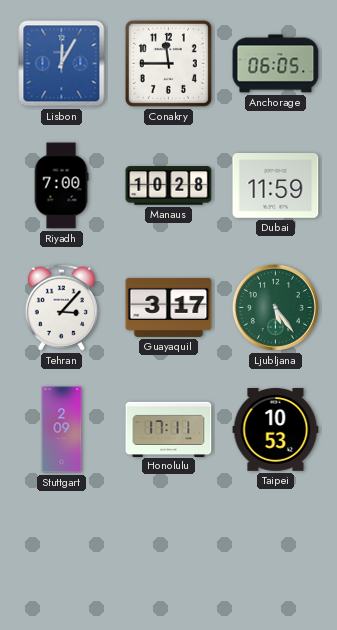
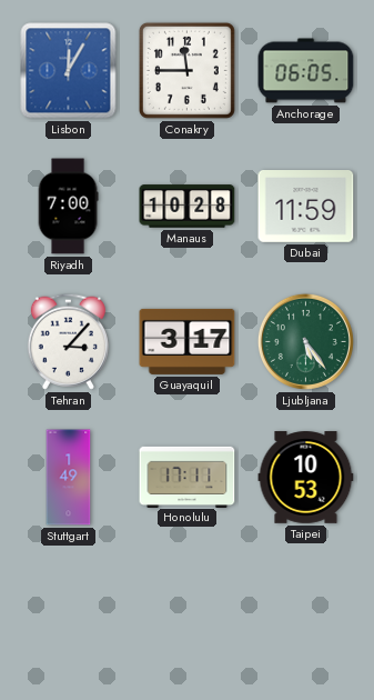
Stuttgart: 2:09 -> 1:49 (69, 478)
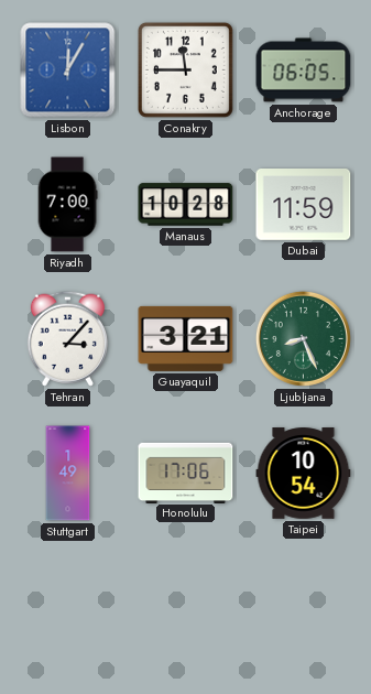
Guayaquil: 3:17 -> 3:21 (186, 338)
Ljubljana: 5:24 -> 8:26 (303, 338)
Honolulu: 17:11 -> 17:06 (186, 473)
Taipei: 10:53 -> 10:54 (304, 474)
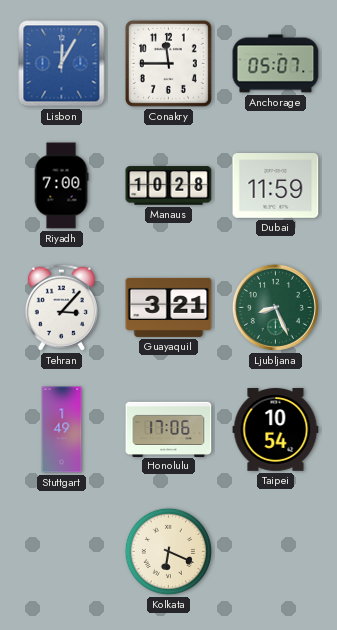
Anchorage: 06:05 -> 05:07 (276, 64)
Kolkata: none -> 6:19 (168, 551)
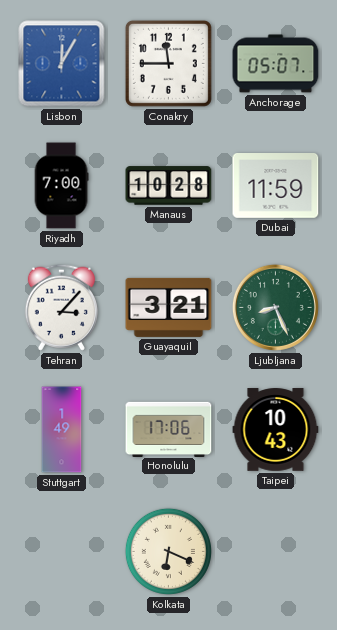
Taipei: 10:54 -> 10:43 (276, 430)
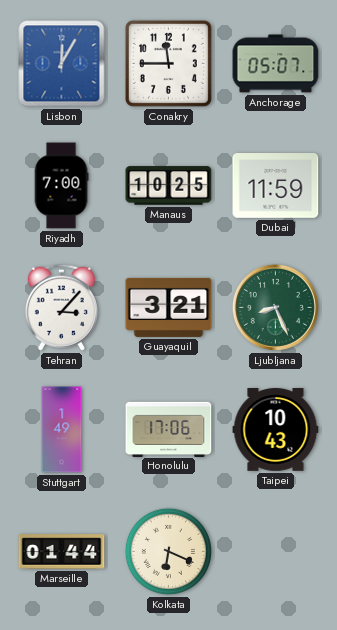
Manaus: 10:28 -> 10:25 (169, 186)
Marseille: none -> 01:44 (62, 552)
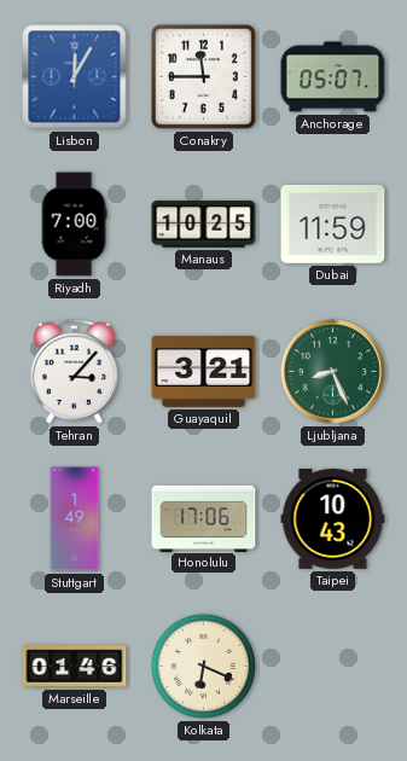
Marseille: 01:44 -> 01:46 (75, 667)
